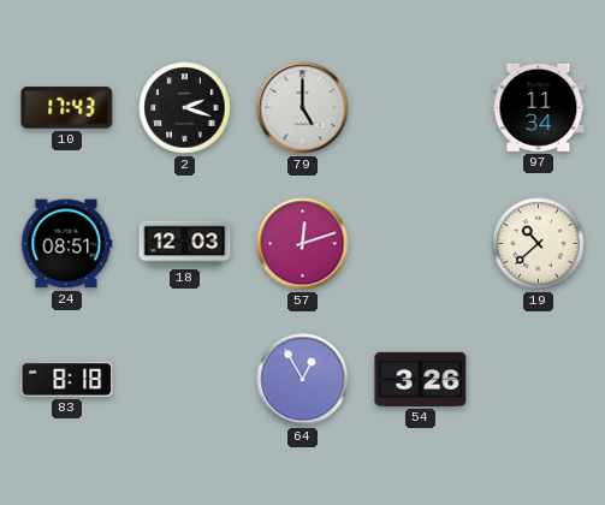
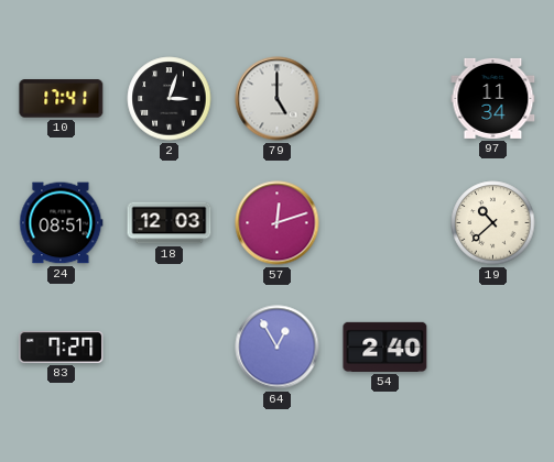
10: 17:43 -> 17:41 (62, 99)
2: 2:18 -> 3:03 (170, 99)
83: 8:18 -> 7:27 (62, 348)
54: 3:26 -> 2:40 (385, 346)
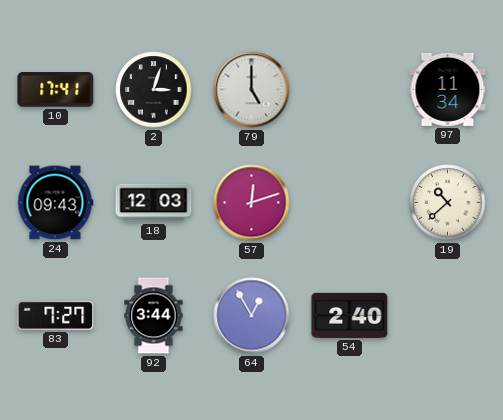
24: 08:51 -> 09:43 (56, 203)
92: none -> 3:44 (154, 316)
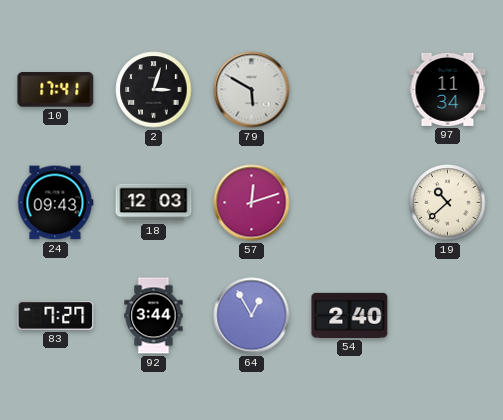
79: 5:00 -> 5:50 (252, 90)
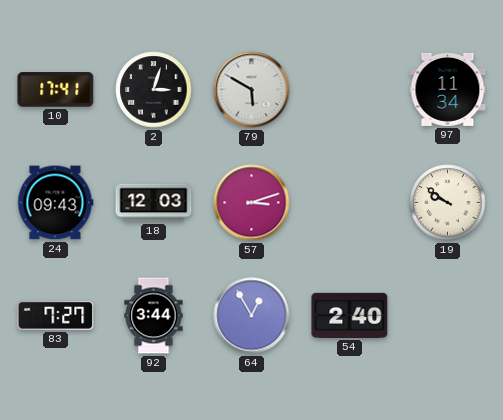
57: 12:12 -> 3:12 (252, 203)
19: 10:38 -> 9:51 (448, 203)
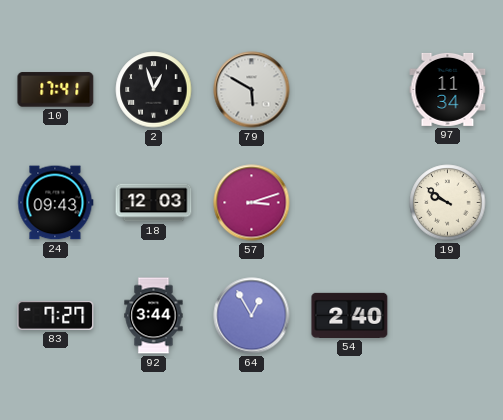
2: 3:03 -> 12:57 (154, 90)
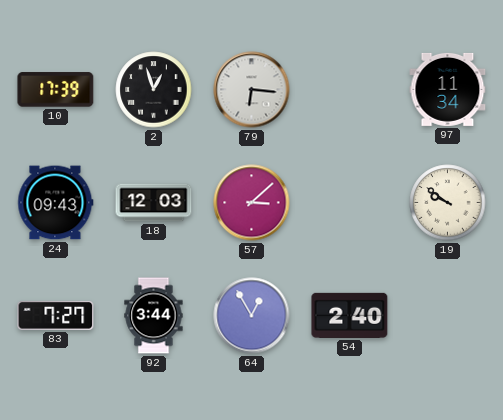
10: 17:41 -> 17:39 (56, 90)
79: 5:50 -> 6:16 (252, 90)
57: 3:12 -> 3:08 (252, 203)
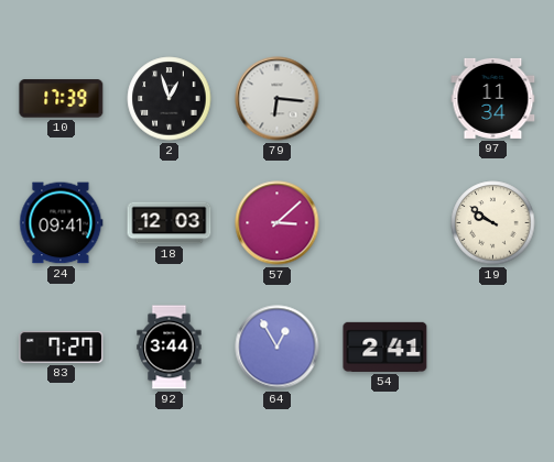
24: 09:43 -> 09:41 (62, 223)
54: 2:40 -> 2:41 (385, 346)
